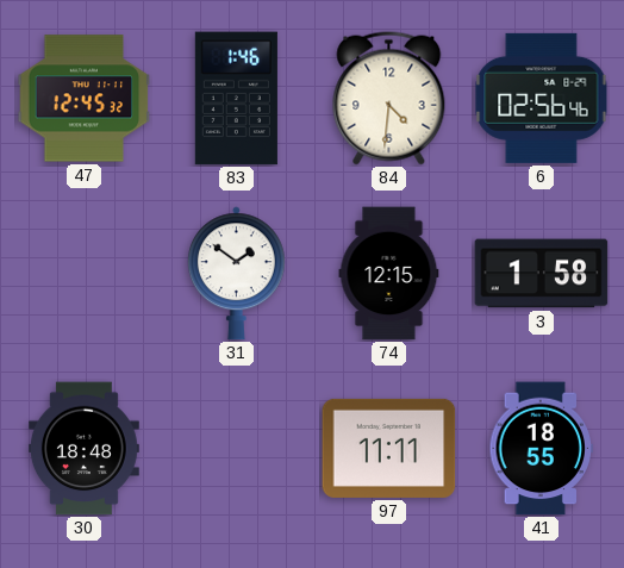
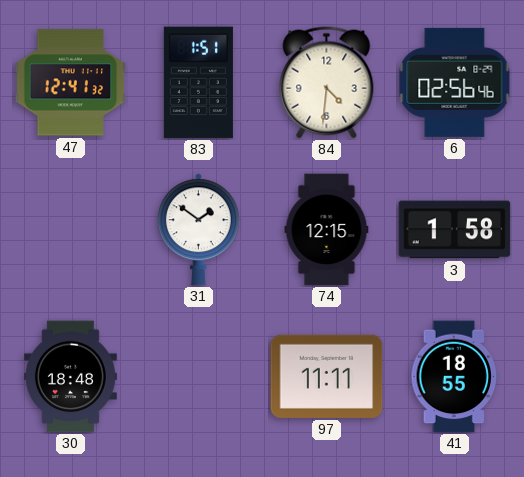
47: 12:45 -> 12:41 (71, 83)
83: 1:46 -> 1:51 (198, 83)
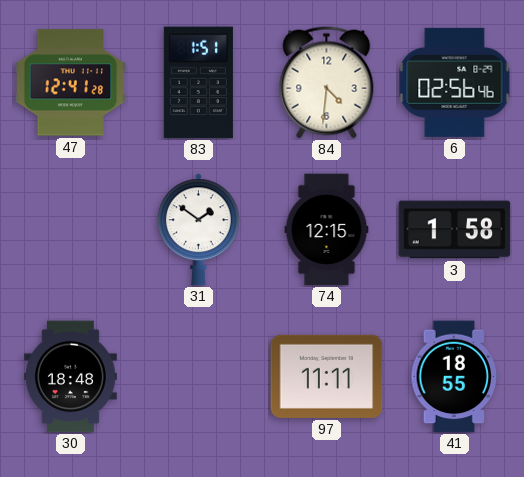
47: 12:41:32 -> 12:41:28 (71, 83)
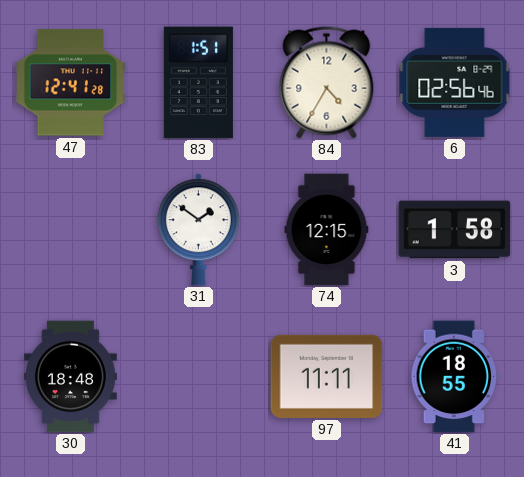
84: 4:31 -> 4:35 (327, 83)
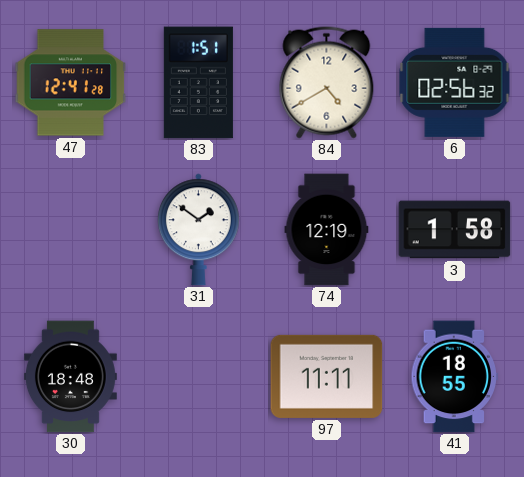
84: 4:35 -> 4:40 (327, 83)
6: 02:56:46 -> 02:56:32 (455, 82)
74: 12:15 -> 12:19 (327, 230)
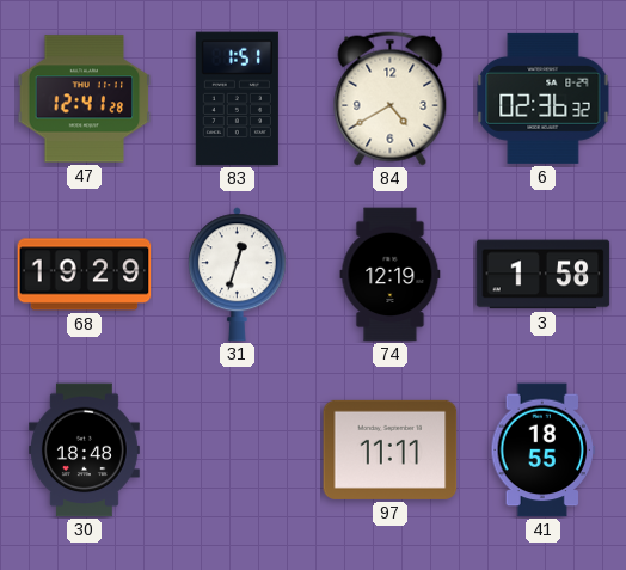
6: 02:56 -> 02:36 (544, 98)
68: none -> 19:29 (85, 275)
31: 1:51 -> 12:33 (237, 275)
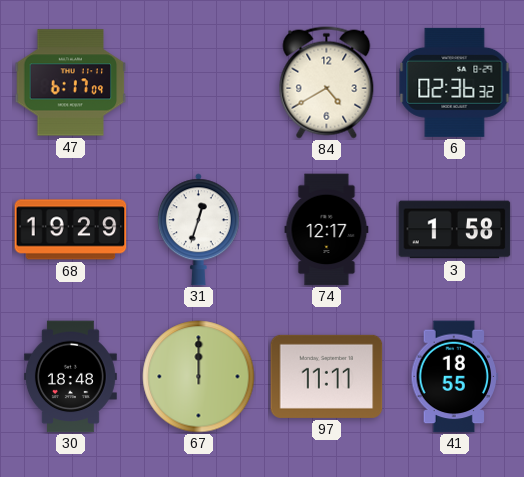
47: 12:41 -> 6:17 (71, 83)
83: 1:51 -> none (237, 99)
74: 12:19 -> 12:17 (327, 230)
67: none -> 12:00 (199, 377)
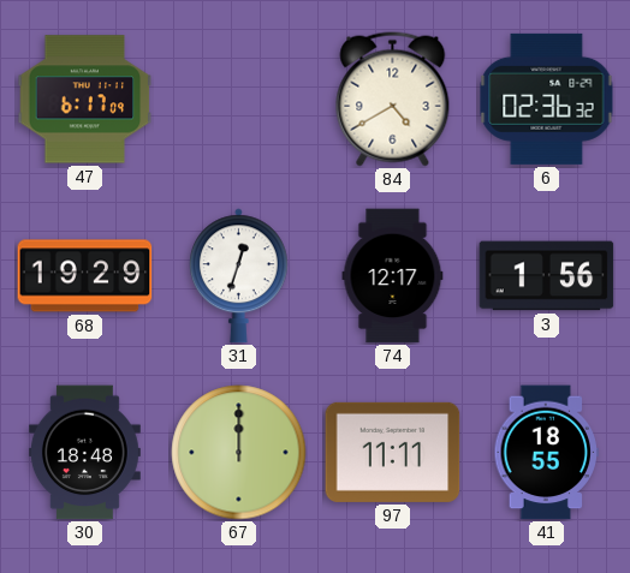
3: 1:58 -> 1:56 (547, 276)
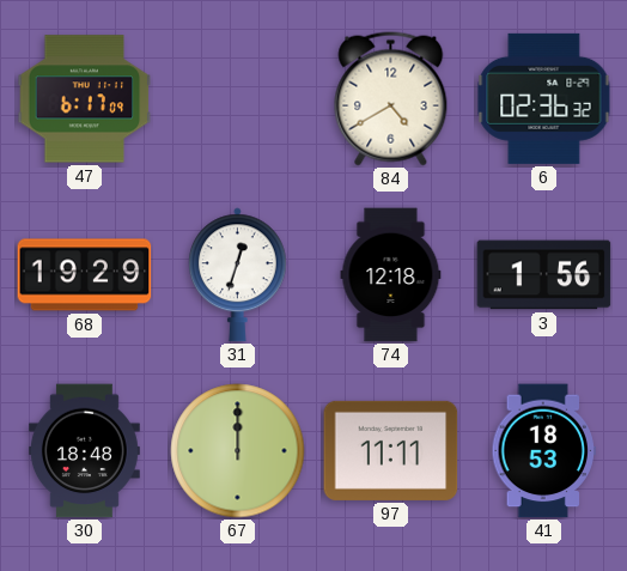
74: 12:17 -> 12:18 (391, 275)
41: 18:55 -> 18:53 (544, 451)
